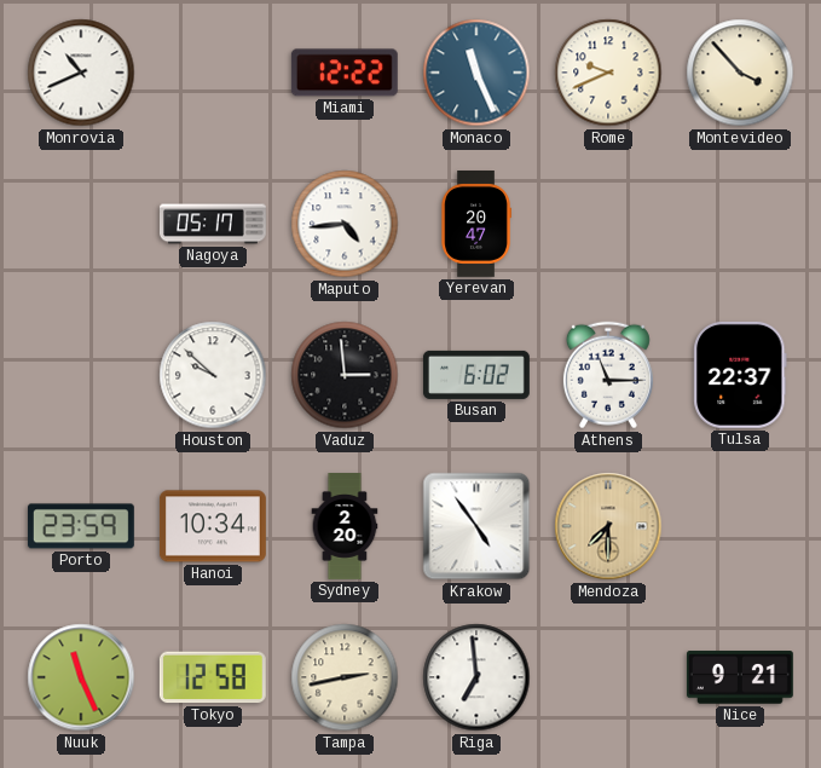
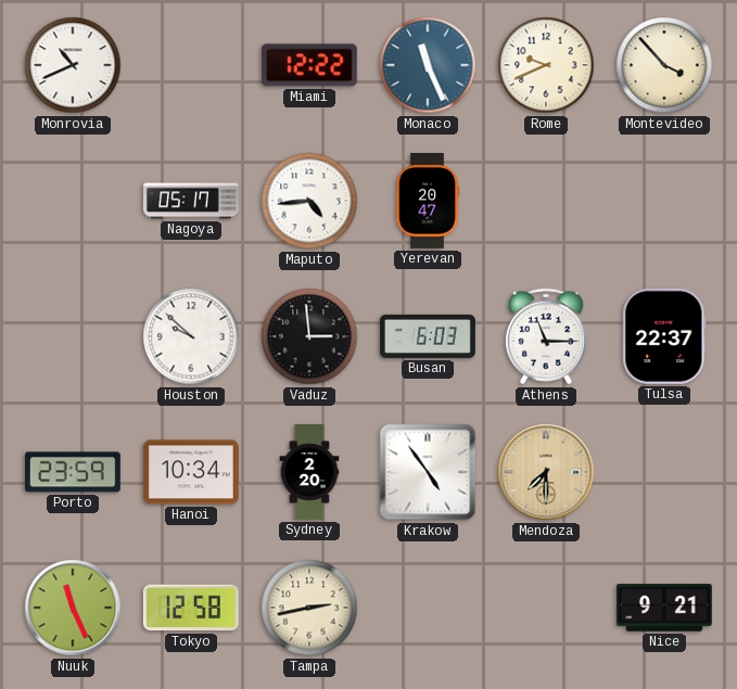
Busan: 6:02 -> 6:03 (428, 336)
Riga: 6:59 -> none (476, 677)
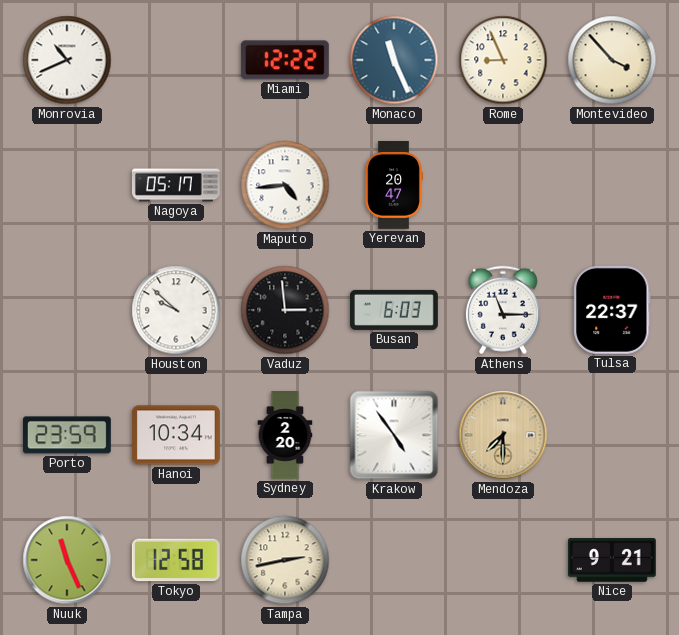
Rome: 9:41 -> 8:56 (503, 60)
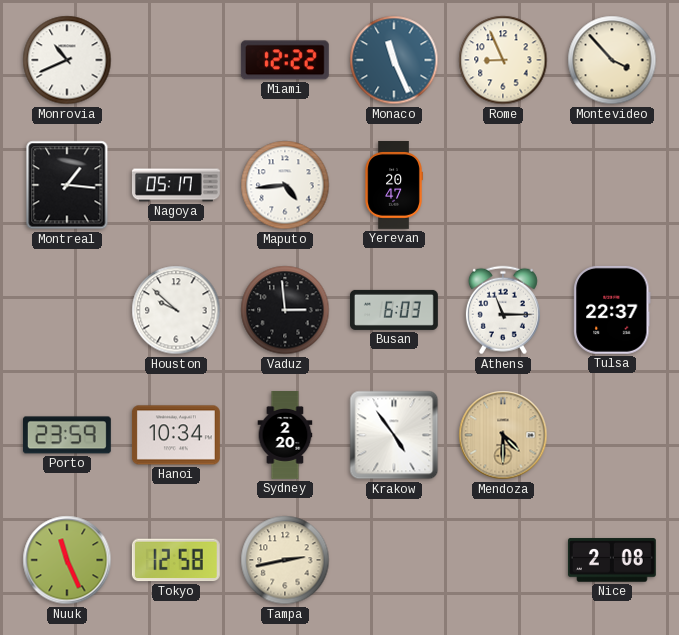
Montreal: none -> 1:16 (67, 185)
Mendoza: 7:30 -> 4:30 (503, 435)
Nice: 9:21 -> 2:08 (612, 560)
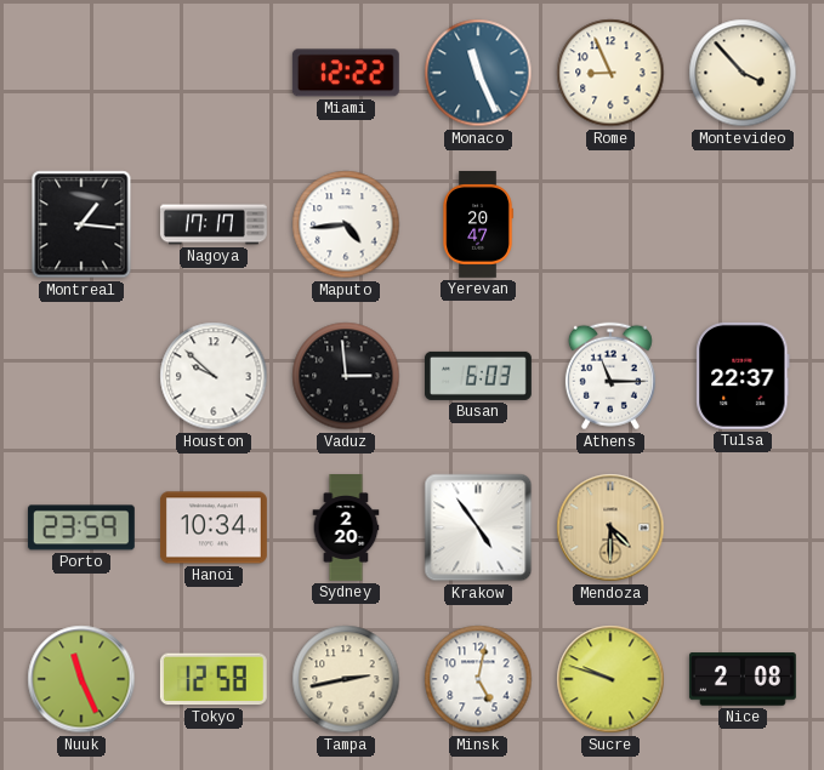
Monrovia: 10:41 -> none (67, 60)
Nagoya: 05:17 -> 17:17 (214, 224)
Minsk: none -> 5:02 (478, 679)
Sucre: none -> 9:48 (610, 679)
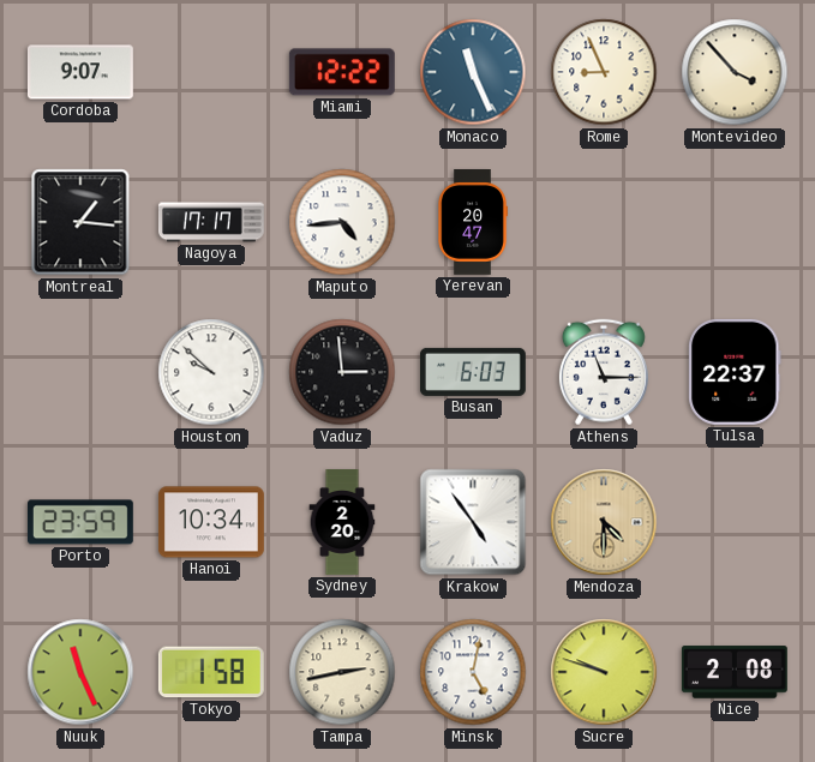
Cordoba: none -> 9:07 (80, 72)
Tokyo: 12:58 -> 1:58 (211, 672)
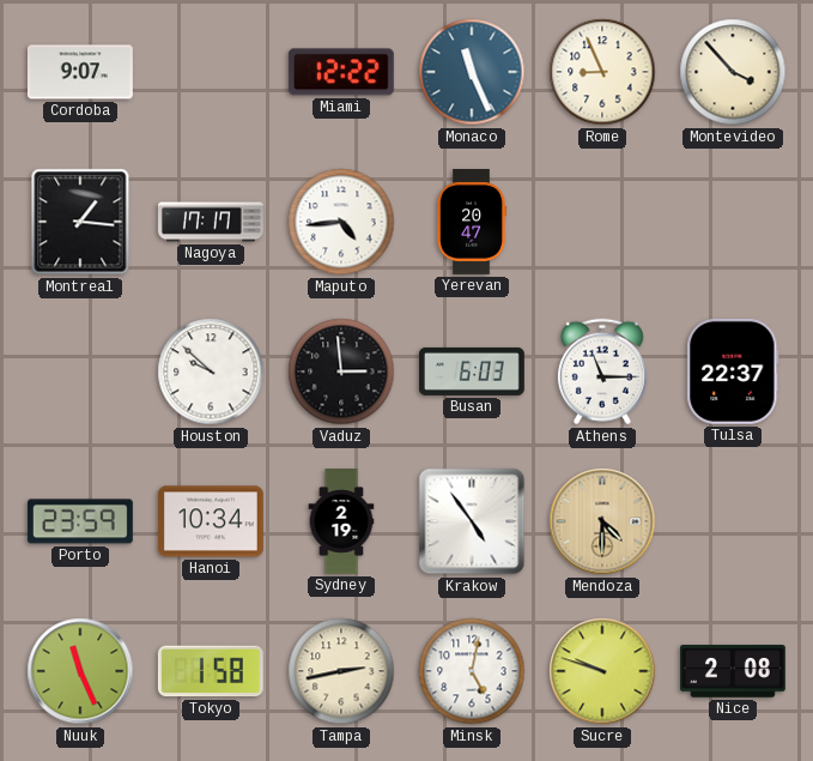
Sydney: 2:20 -> 2:19 (341, 523)
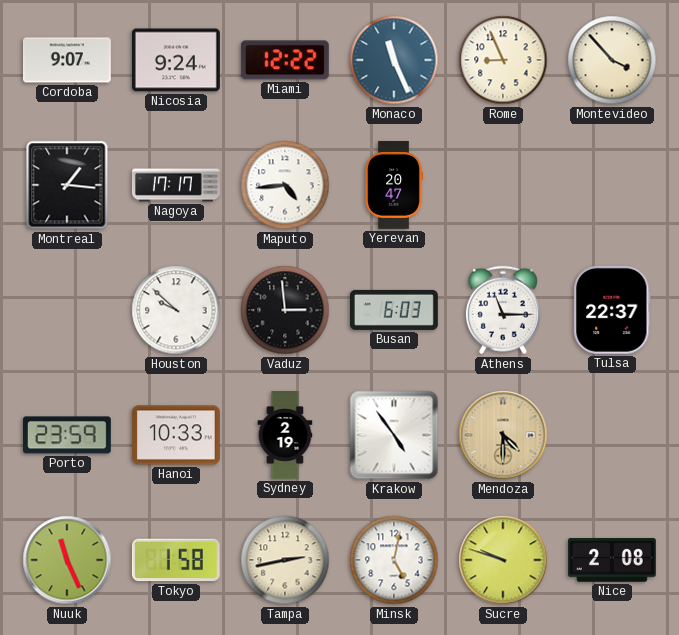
Nicosia: none -> 9:24 (176, 60)
Hanoi: 10:34 -> 10:33 (176, 435)
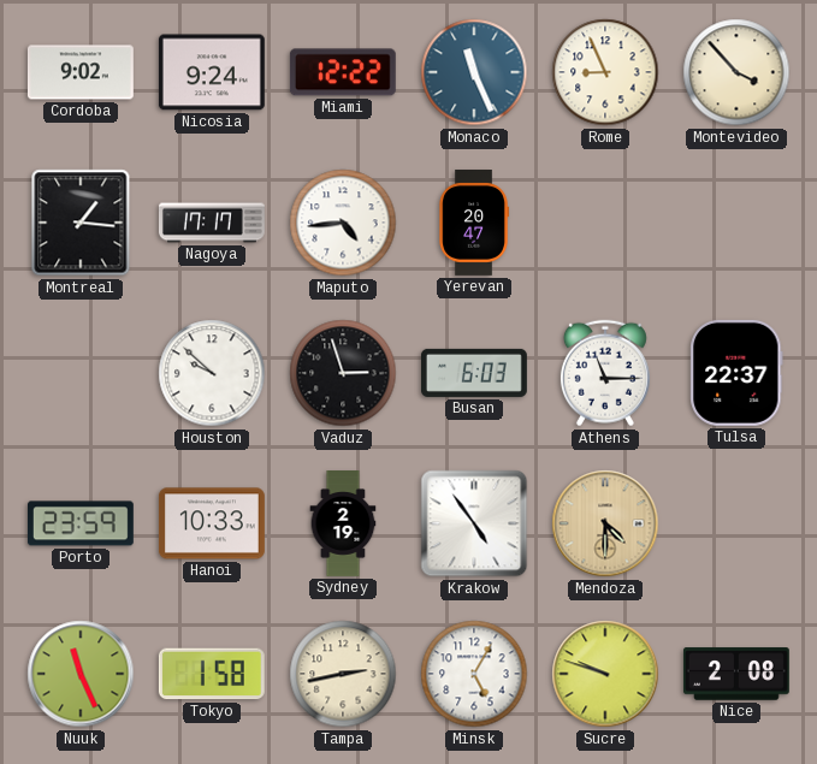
Cordoba: 9:07 -> 9:02 (81, 72)
Vaduz: 2:59 -> 2:57 (343, 373)
Minsk: 5:02 -> 5:05 (474, 674)
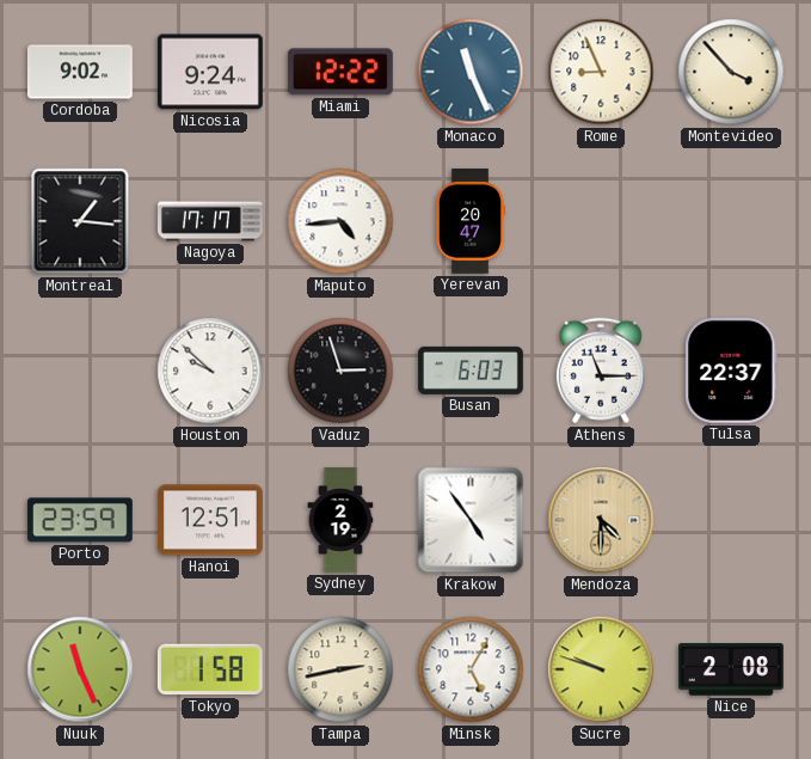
Hanoi: 10:33 -> 12:51 (210, 520)
